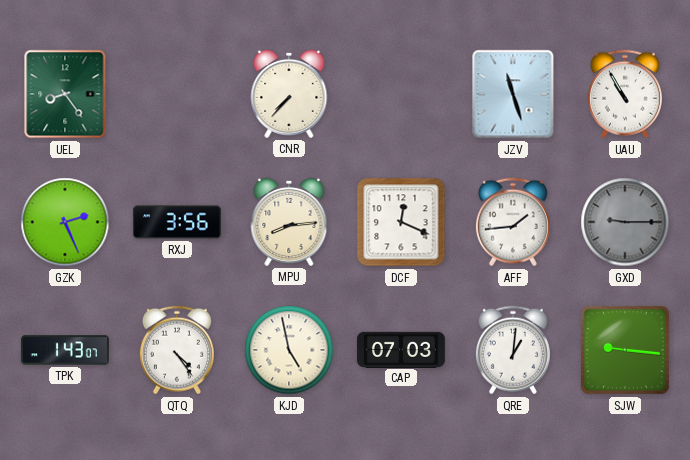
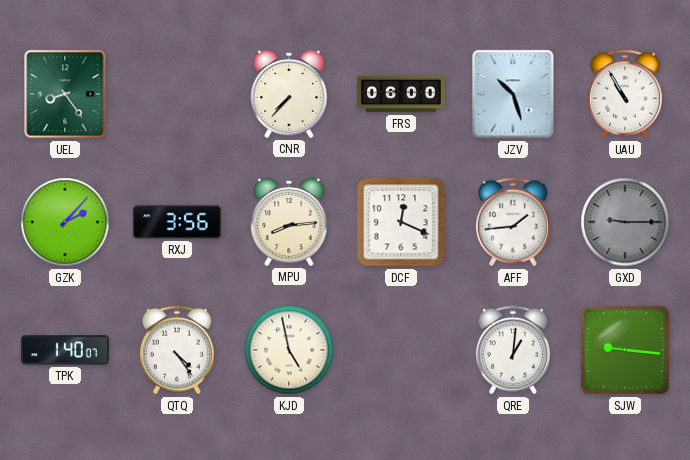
FRS: none -> 06:00 (401, 94)
JZV: 11:27 -> 10:27 (513, 94)
GZK: 2:26 -> 2:07 (65, 222)
TPK: 1:43 -> 1:40 (65, 350)
CAP: 07:03 -> none (401, 349)
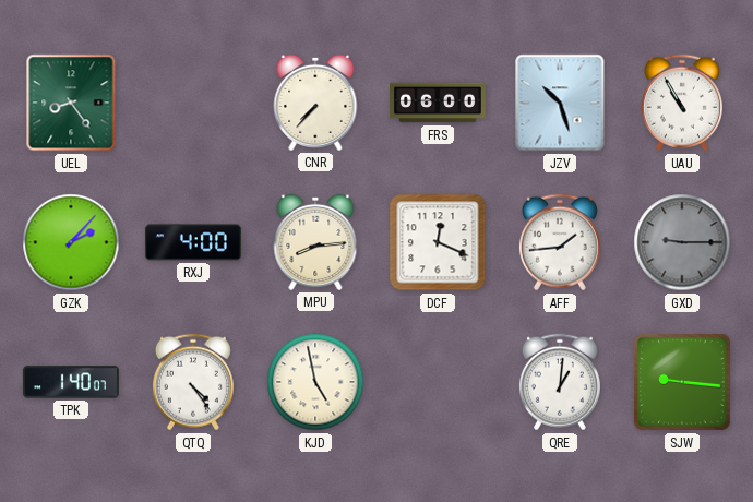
RXJ: 3:56 -> 4:00 (193, 242)
